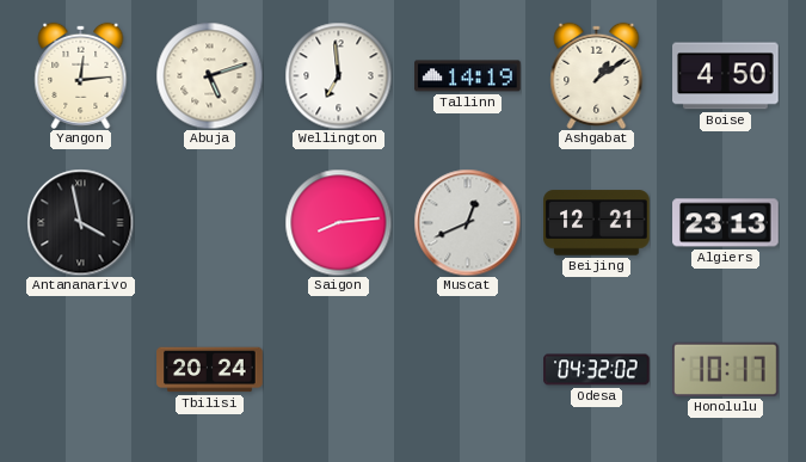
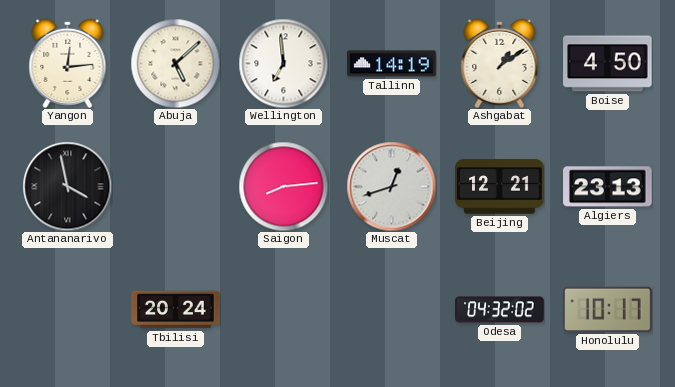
Abuja: 5:12 -> 5:08 (175, 63)
Muscat: 12:41 -> 12:42 (391, 186)
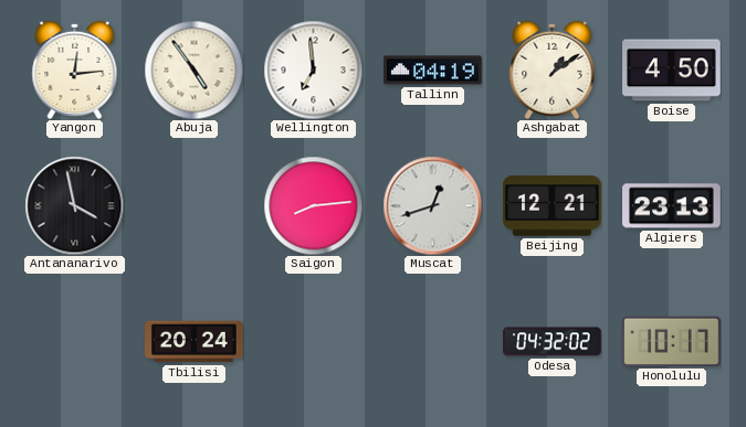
Abuja: 5:08 -> 4:54 (193, 70)
Tallinn: 14:19 -> 04:19 (433, 71)
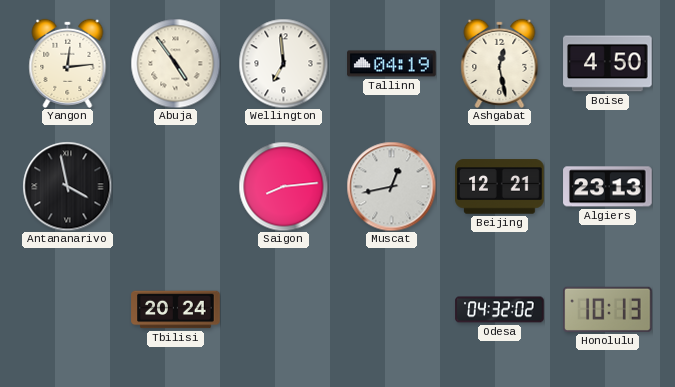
Ashgabat: 1:09 -> 12:28 (500, 63)
Muscat: 12:42 -> 12:43 (391, 186)
Honolulu: 10:17 -> 10:13 (608, 309)
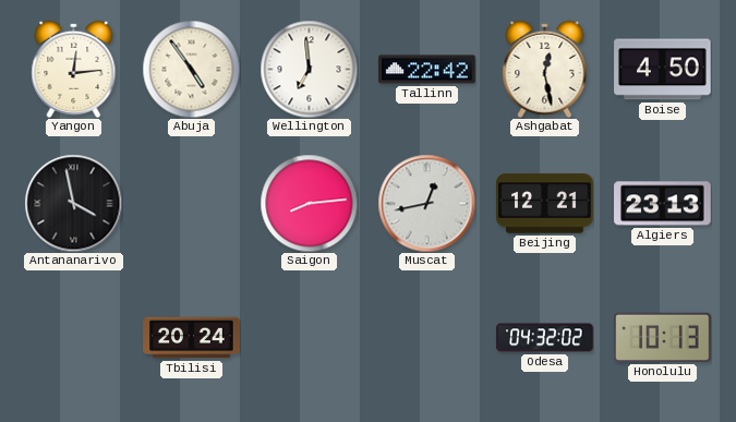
Tallinn: 04:19 -> 22:42 (427, 70)
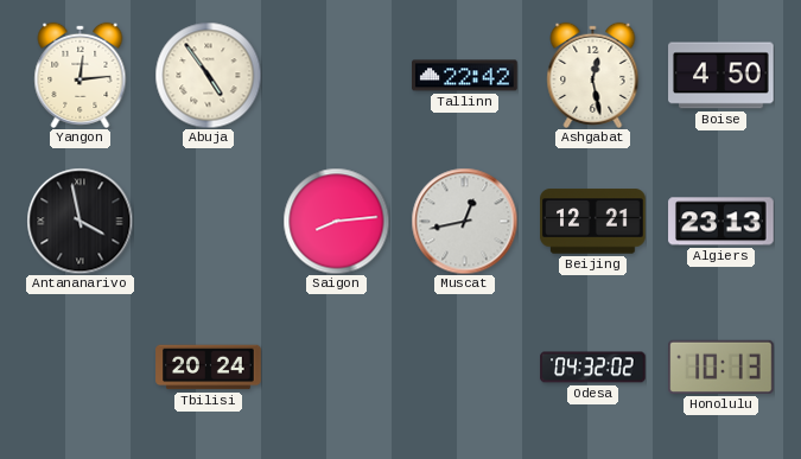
Wellington: 6:59 -> none (309, 69)
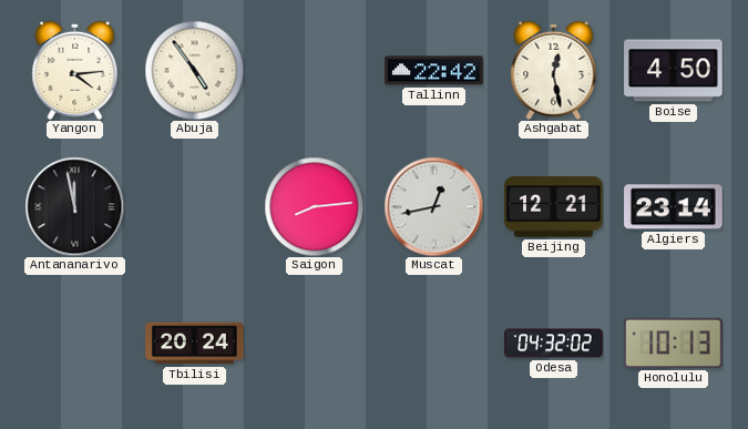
Yangon: 12:14 -> 4:14 (75, 70)
Antananarivo: 3:58 -> 11:58 (74, 206)
Algiers: 23:13 -> 23:14 (674, 207)
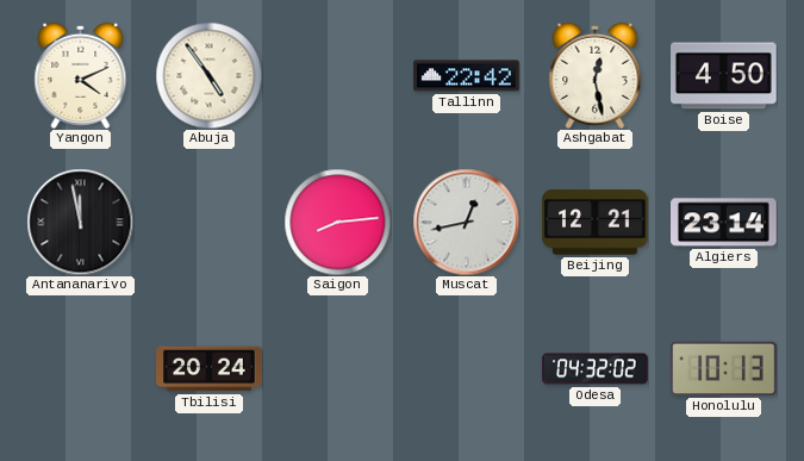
Yangon: 4:14 -> 4:11 (81, 75)
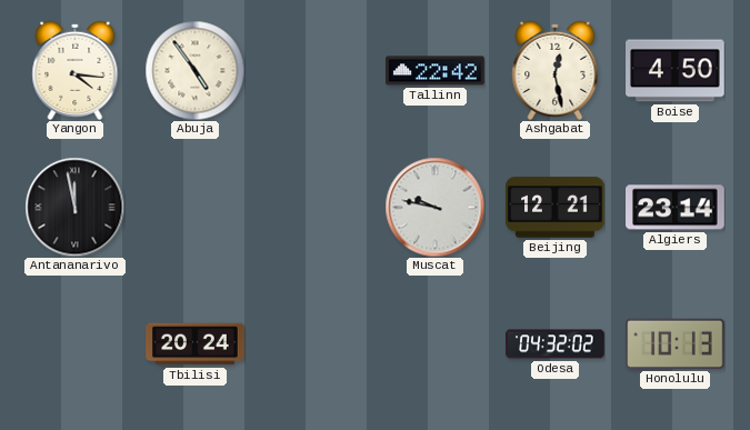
Yangon: 4:11 -> 4:16 (76, 70)
Saigon: 8:14 -> none (337, 222)
Muscat: 12:43 -> 9:47 (434, 207)
